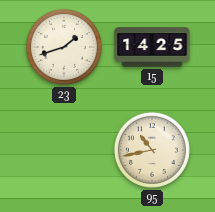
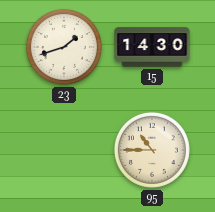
15: 14:25 -> 14:30 (152, 47)
95: 10:43 -> 10:45 (152, 150)
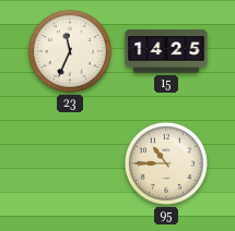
23: 1:42 -> 11:34 (70, 51)
15: 14:30 -> 14:25 (166, 51)
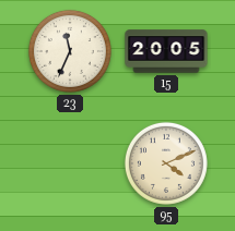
15: 14:25 -> 20:05 (166, 51)
95: 10:45 -> 4:11 (166, 163)
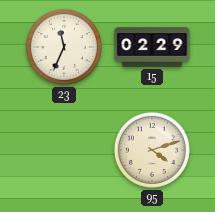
15: 20:05 -> 02:29 (152, 47)
95: 4:11 -> 4:12 (152, 150)
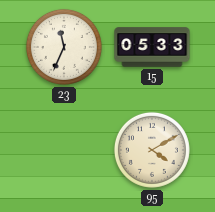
15: 02:29 -> 05:33 (152, 47)
95: 4:12 -> 4:10 (152, 150)
